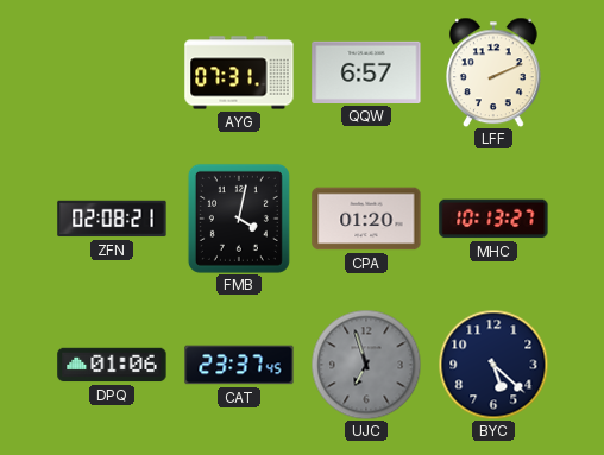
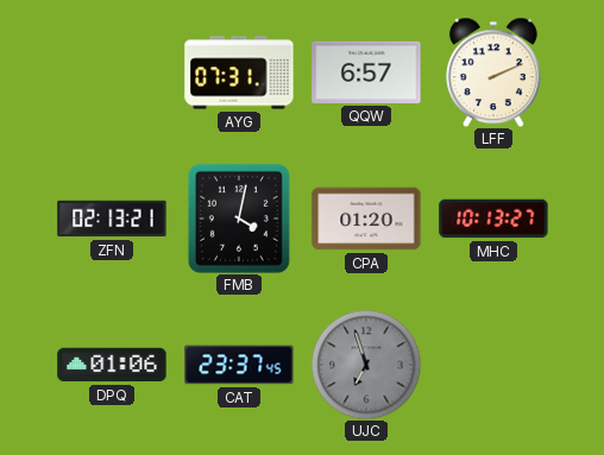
ZFN: 02:08 -> 02:13 (112, 219)
BYC: 5:22 -> none (493, 365)
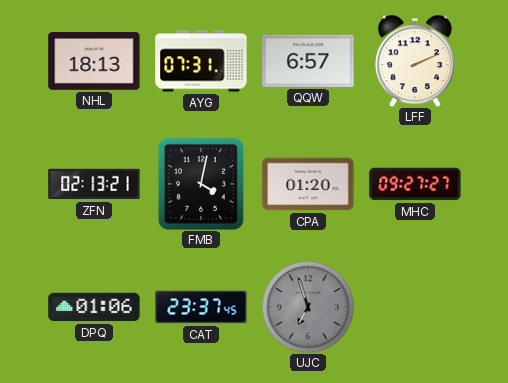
NHL: none -> 18:13 (94, 61)
MHC: 10:13 -> 09:27 (415, 184)
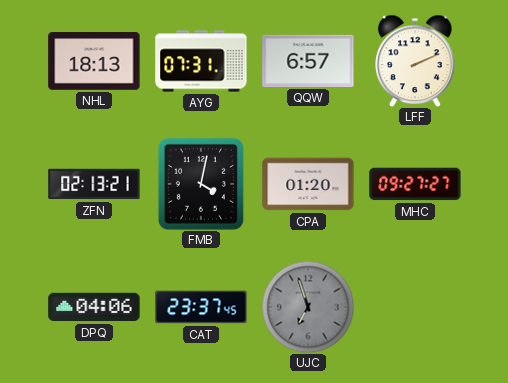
DPQ: 01:06 -> 04:06 (94, 307)
